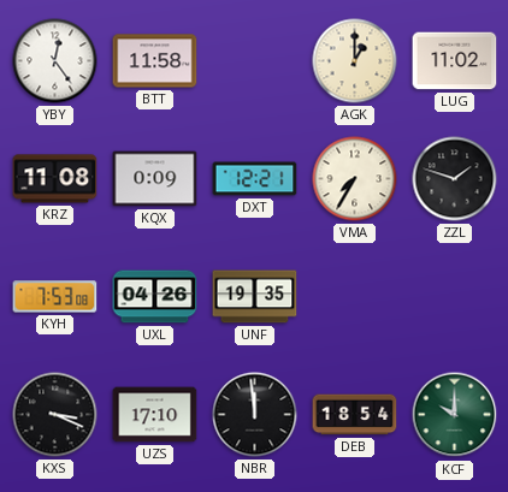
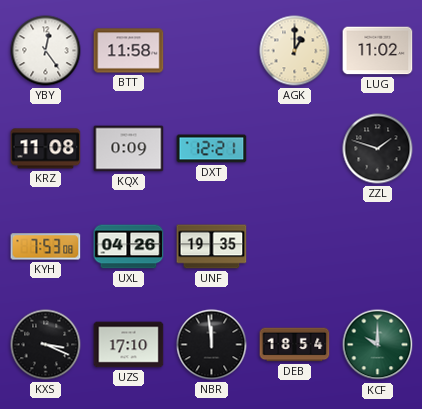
VMA: 7:35 -> none (355, 179)
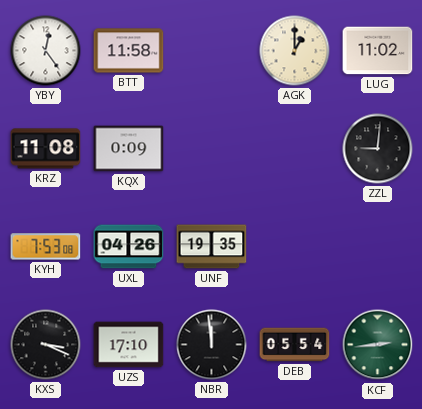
DXT: 12:21 -> none (212, 149)
ZZL: 1:48 -> 9:01 (378, 149)
DEB: 18:54 -> 05:54 (295, 345)
KCF: 10:00 -> 2:44 (378, 345)
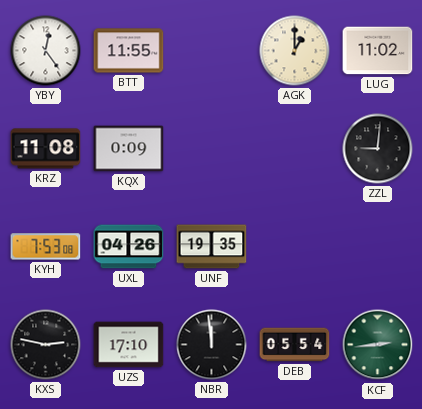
BTT: 11:58 -> 11:55 (129, 51)
KXS: 3:19 -> 2:47 (46, 345)
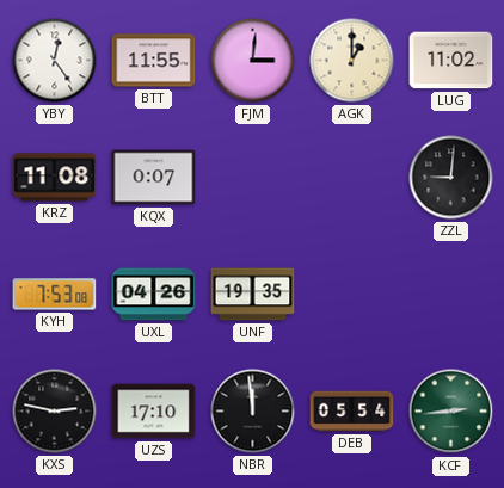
FJM: none -> 3:01 (253, 61)
KQX: 0:09 -> 0:07 (154, 178)
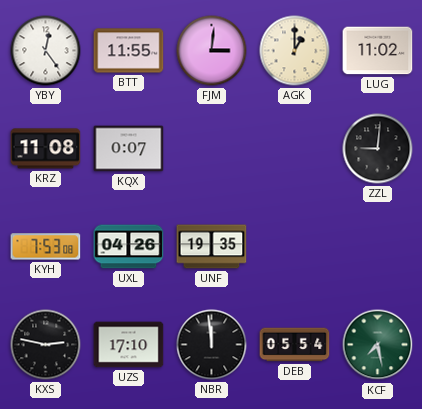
KCF: 2:44 -> 7:28 (378, 345)
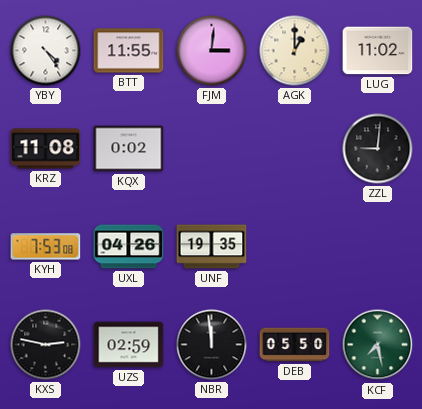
YBY: 12:24 -> 4:24 (46, 51)
KQX: 0:07 -> 0:02 (129, 149)
UZS: 17:10 -> 02:59 (129, 345)
DEB: 05:54 -> 05:50 (295, 345)
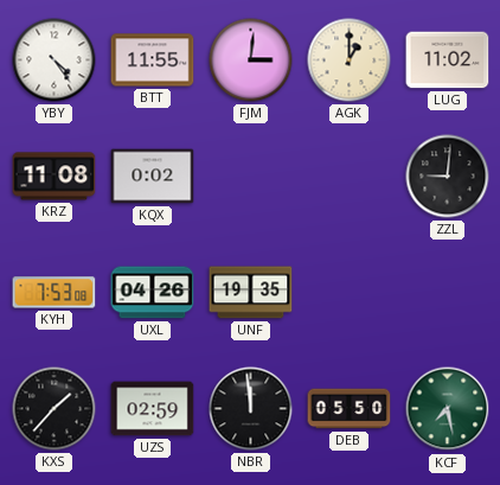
KXS: 2:47 -> 1:37 (55, 409)
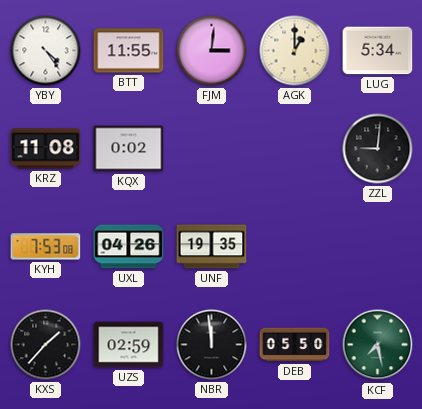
LUG: 11:02 -> 5:34 (378, 51)
